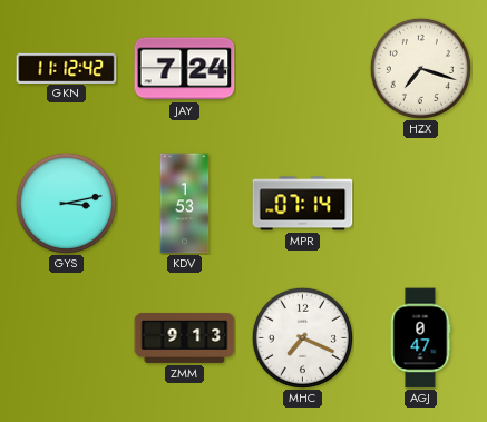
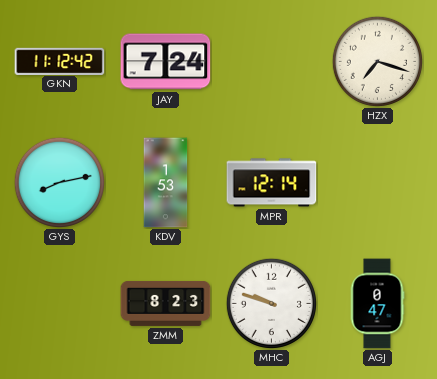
GYS: 3:13 -> 8:13 (59, 182)
MPR: 07:14 -> 12:14 (272, 183)
ZMM: 9:13 -> 8:23 (166, 303)
MHC: 7:19 -> 9:48 (271, 303)
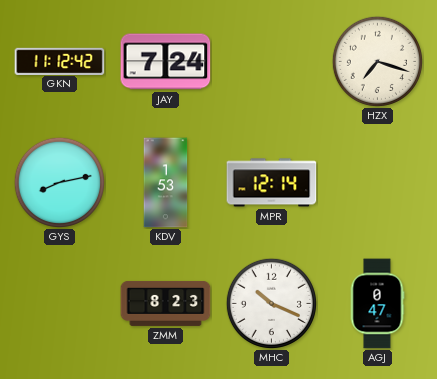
MHC: 9:48 -> 10:19 (271, 303)
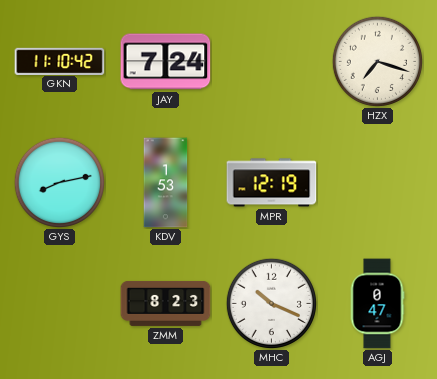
GKN: 11:12 -> 11:10 (60, 61)
MPR: 12:14 -> 12:19 (272, 183)
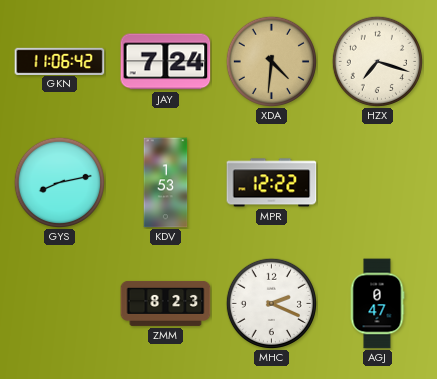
GKN: 11:10 -> 11:06 (60, 61)
XDA: none -> 4:31 (271, 61)
MPR: 12:19 -> 12:22 (272, 183)
MHC: 10:19 -> 2:19 (271, 303)
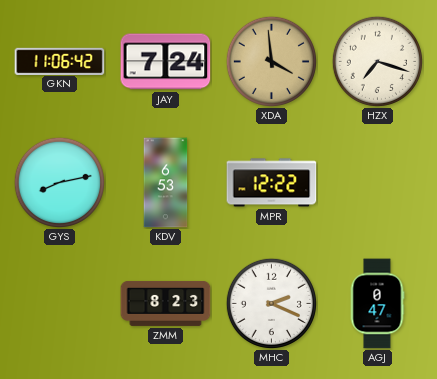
XDA: 4:31 -> 3:59 (271, 61)
KDV: 1:53 -> 6:53 (166, 183)
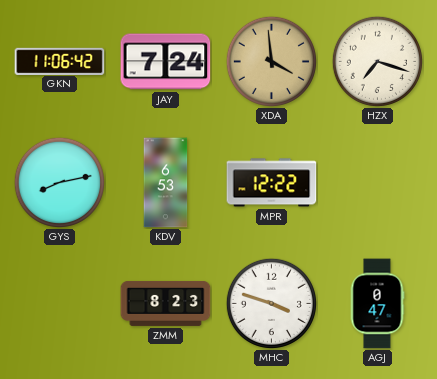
MHC: 2:19 -> 3:48 (271, 303)
